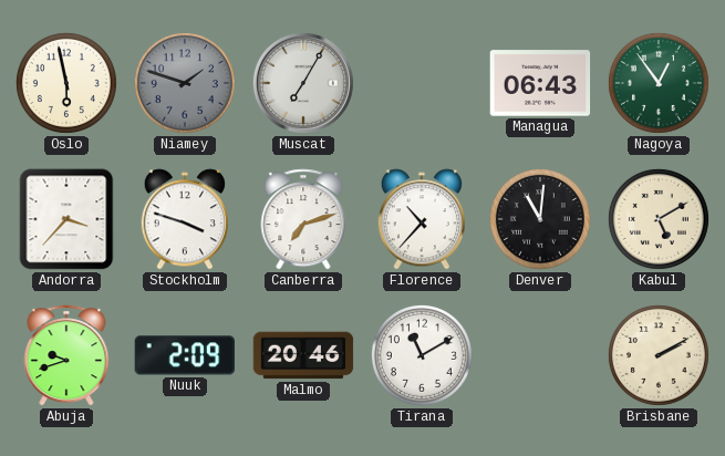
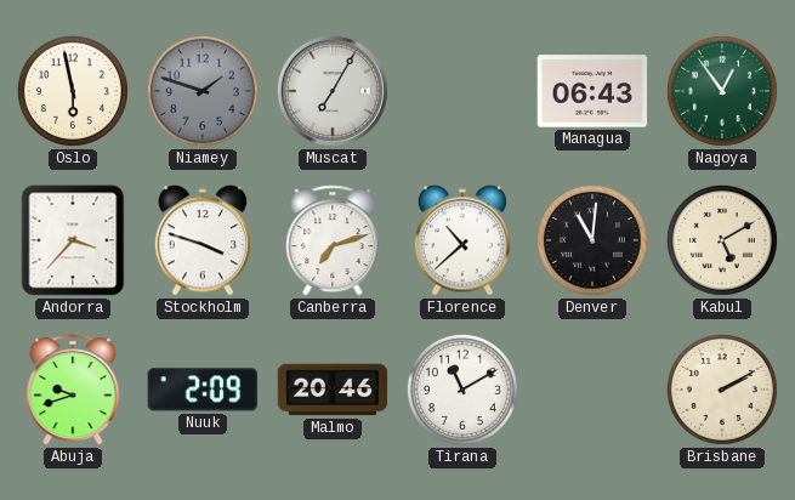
Florence: 10:37 -> 10:38 (462, 240)
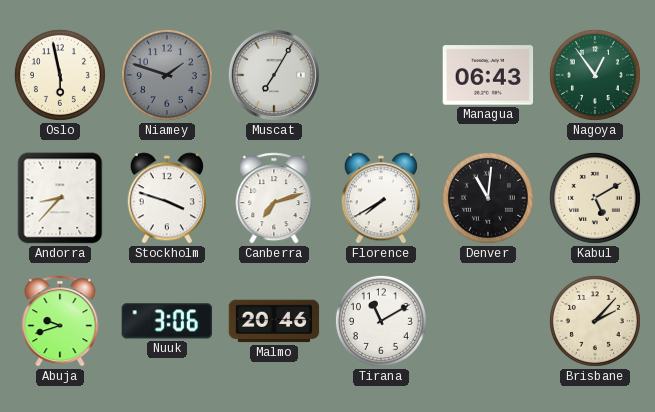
Andorra: 3:37 -> 8:37 (60, 198)
Florence: 10:38 -> 7:40 (381, 198)
Nuuk: 2:09 -> 3:06 (167, 321)
Brisbane: 2:10 -> 2:07 (595, 321)
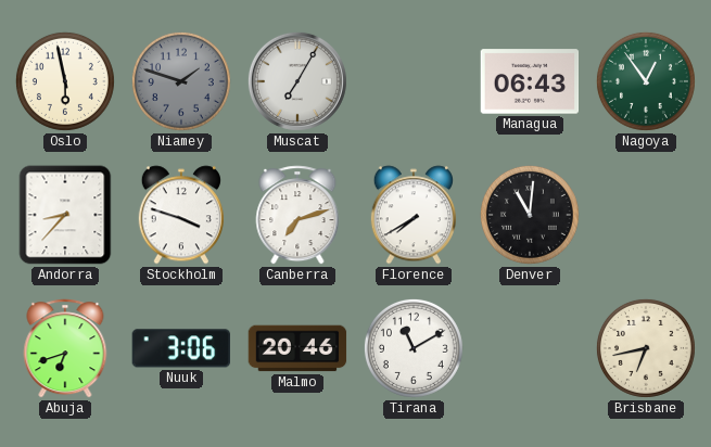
Kabul: 5:10 -> none (595, 198)
Abuja: 9:42 -> 6:42 (65, 348)
Brisbane: 2:07 -> 6:43 (646, 348)
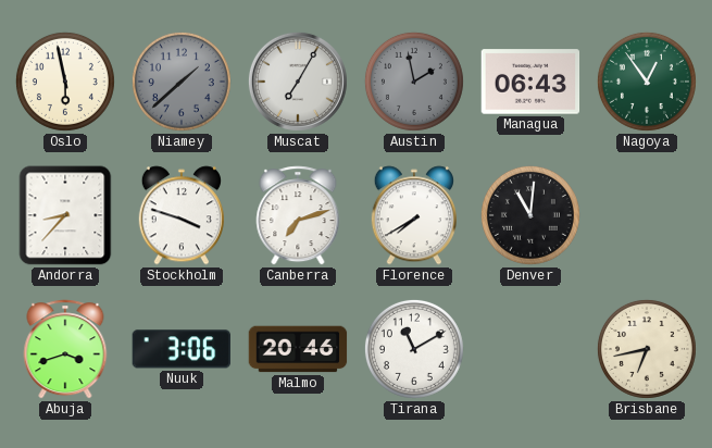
Niamey: 1:48 -> 1:38 (182, 82)
Austin: none -> 1:58 (414, 82)
Abuja: 6:42 -> 3:42 (65, 349)
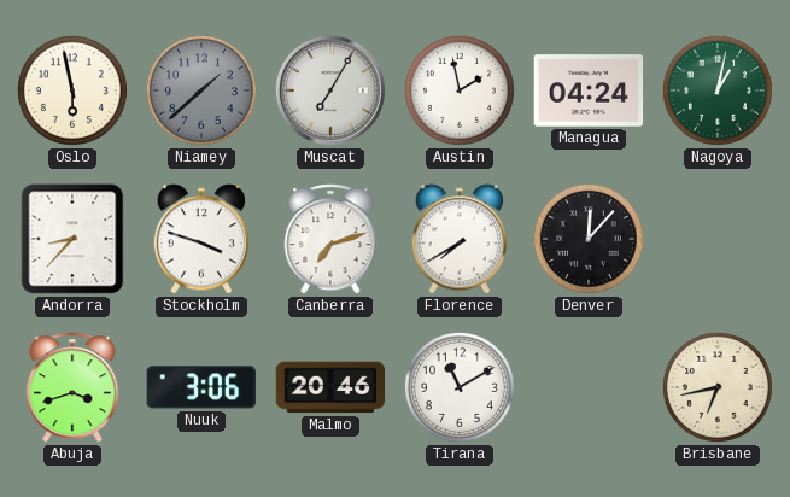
Austin dial: grey -> white (460, 90)
Managua: 06:43 -> 04:24 (589, 90)
Nagoya: 12:54 -> 1:02 (718, 90)
Denver: 11:01 -> 12:07 (589, 239)
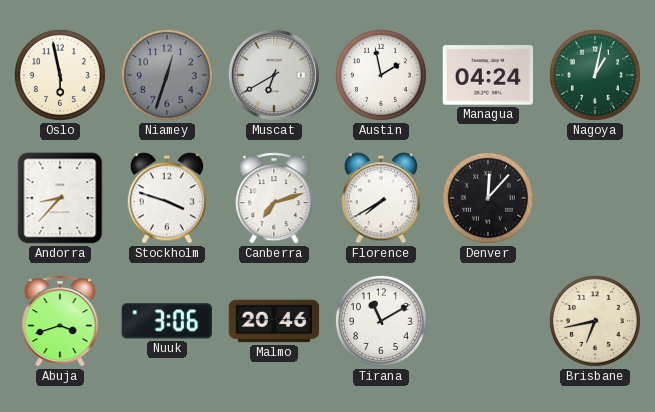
Niamey: 1:38 -> 12:33 (167, 75)
Muscat: 7:05 -> 6:40 (274, 75)
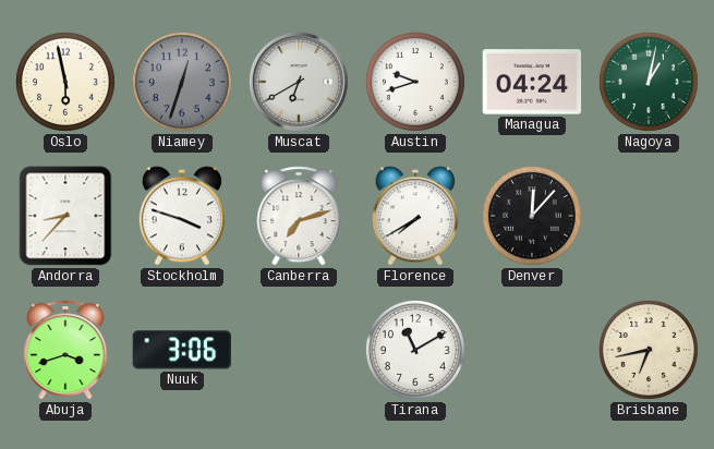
Austin: 1:58 -> 9:42 (415, 82)
Malmo: 20:46 -> none (274, 321)
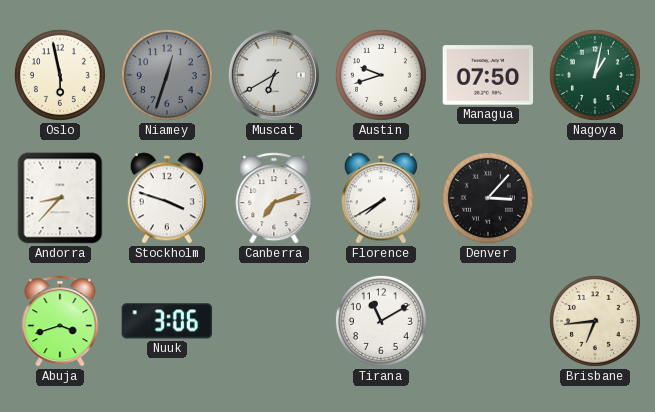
Managua: 04:24 -> 07:50 (488, 75)
Denver: 12:07 -> 3:07 (488, 198)
Brisbane: 6:43 -> 6:44 (595, 321)
